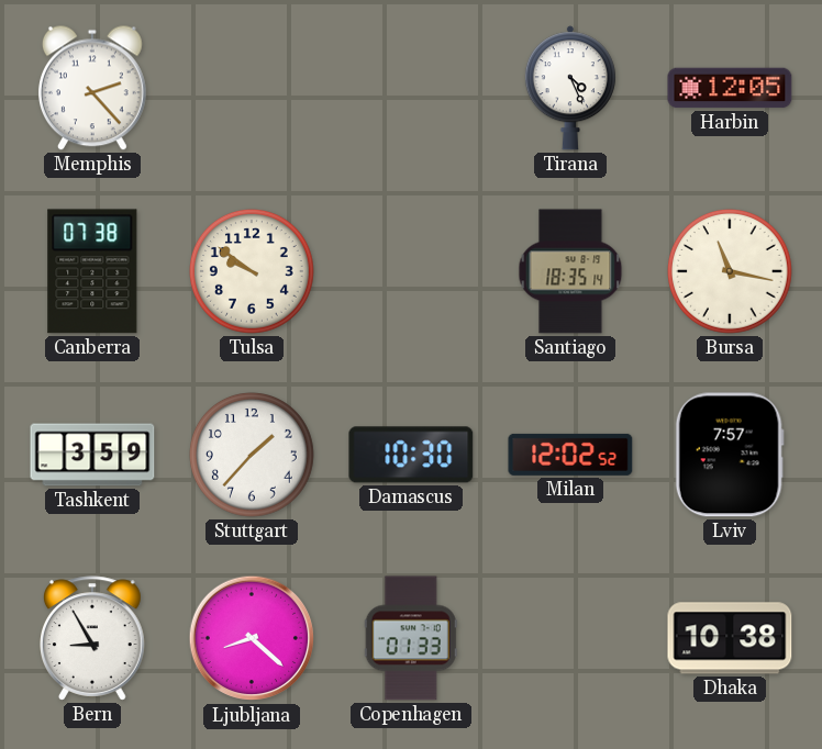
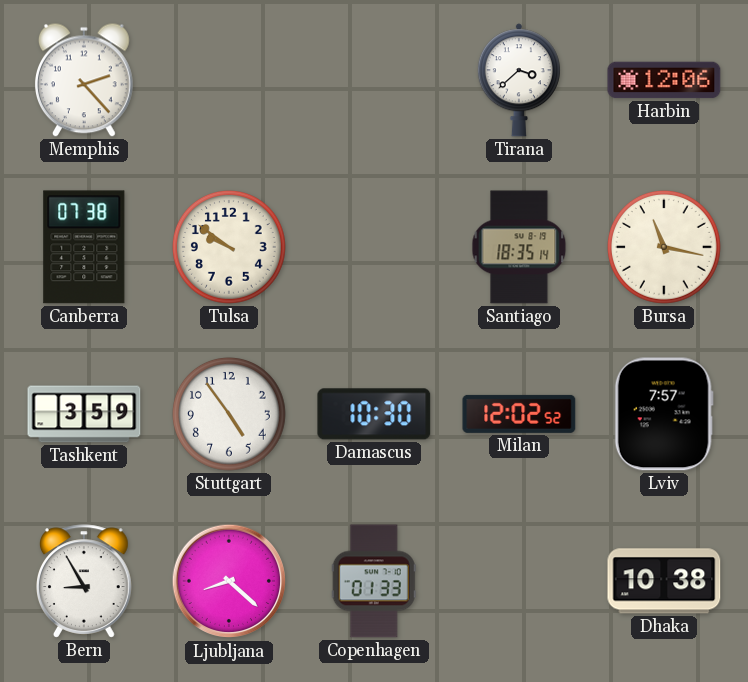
Tirana: 4:26 -> 3:38 (519, 80)
Harbin: 12:05 -> 12:06 (664, 80)
Stuttgart: 1:37 -> 4:54 (230, 415)
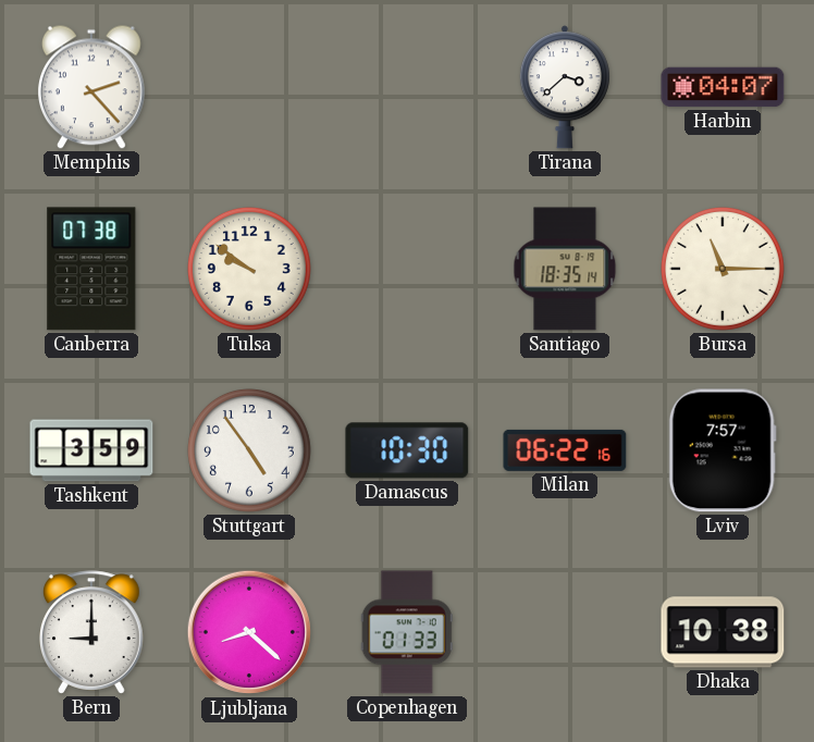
Harbin: 12:06 -> 04:07 (723, 87)
Bursa: 11:17 -> 11:15 (724, 270)
Milan: 12:02 -> 06:22 (565, 450)
Bern: 8:55 -> 9:00 (92, 632)
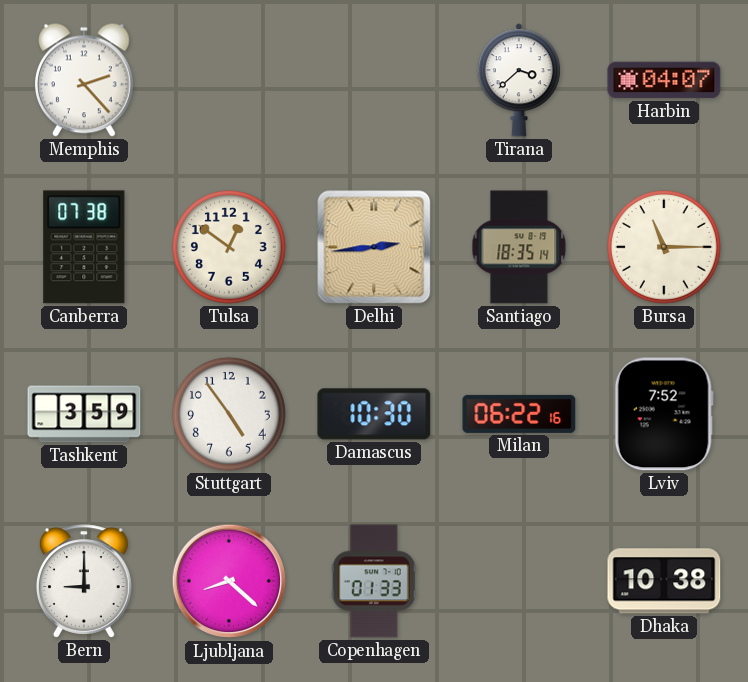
Tulsa: 9:51 -> 12:51 (230, 248)
Delhi: none -> 2:44 (374, 247)
Lviv: 7:57 -> 7:52 (664, 414)
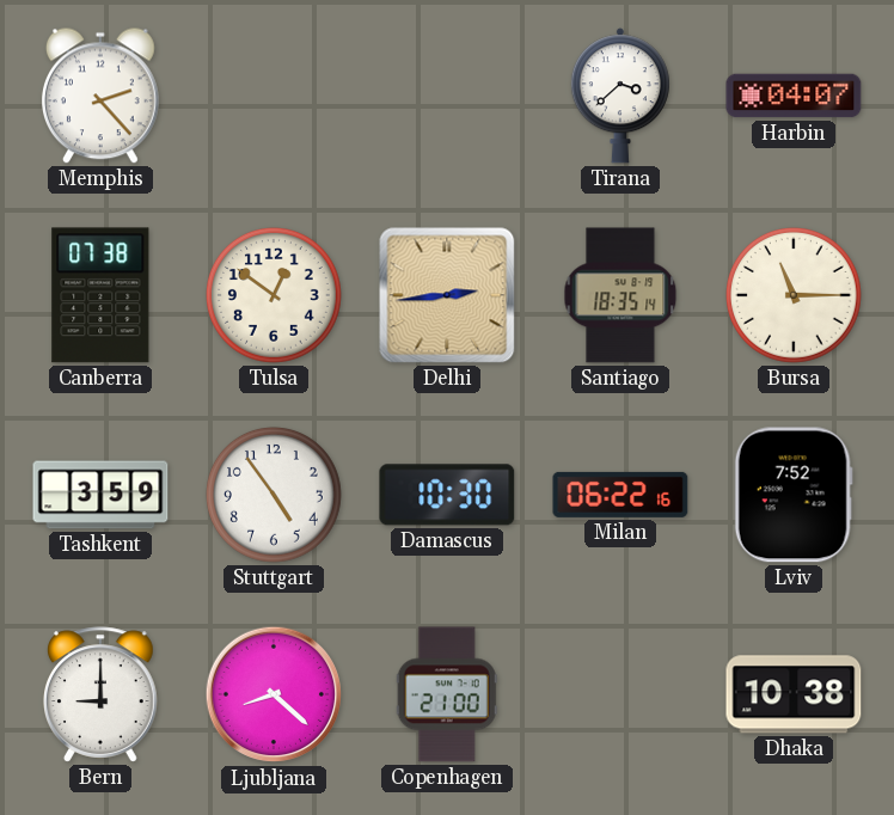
Copenhagen: 01:33 -> 21:00 (447, 694)
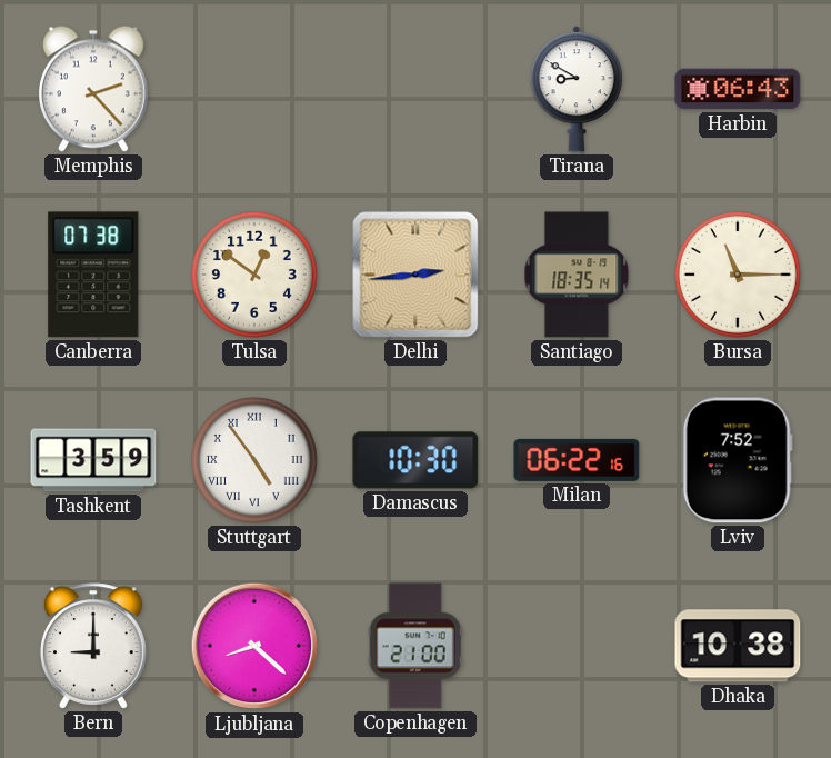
Tirana: 3:38 -> 8:50 (577, 89)
Harbin: 04:07 -> 06:43 (738, 89)
Stuttgart numerals: Arabic -> Roman (256, 461)
